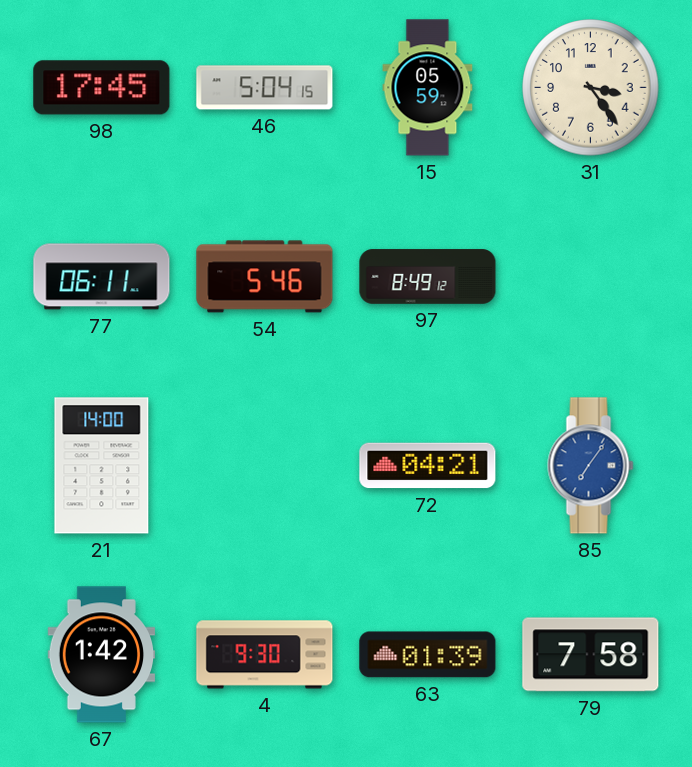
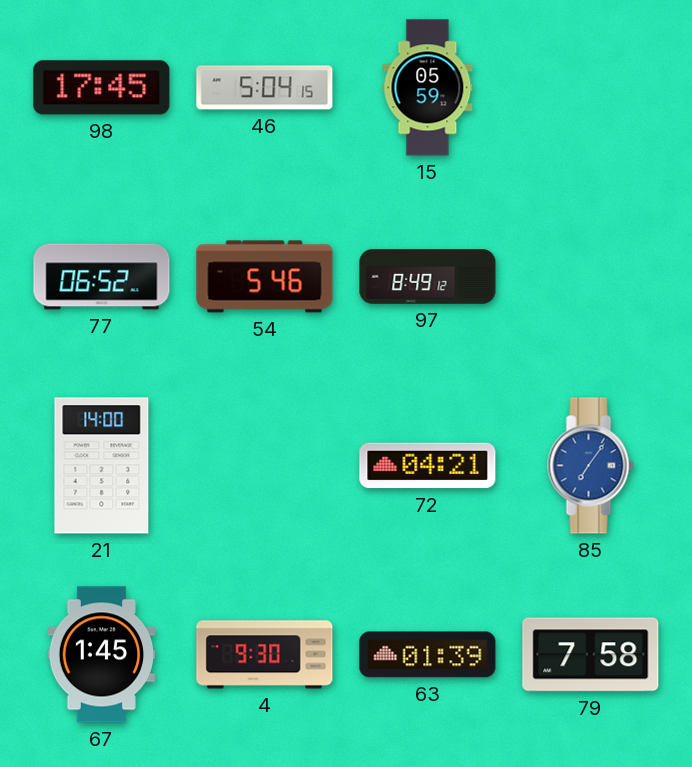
31: 3:24 -> none (591, 88)
77: 06:11 -> 06:52 (102, 277)
67: 1:42 -> 1:45 (102, 655)
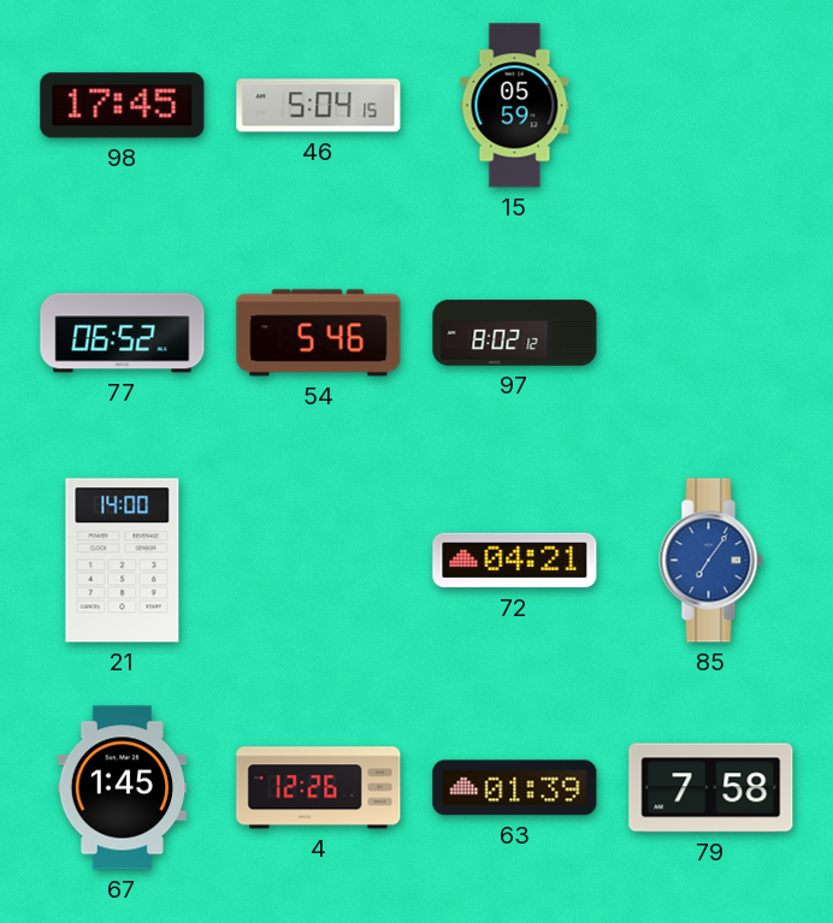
97: 8:49 -> 8:02 (515, 333)
4: 9:30 -> 12:26 (319, 788)
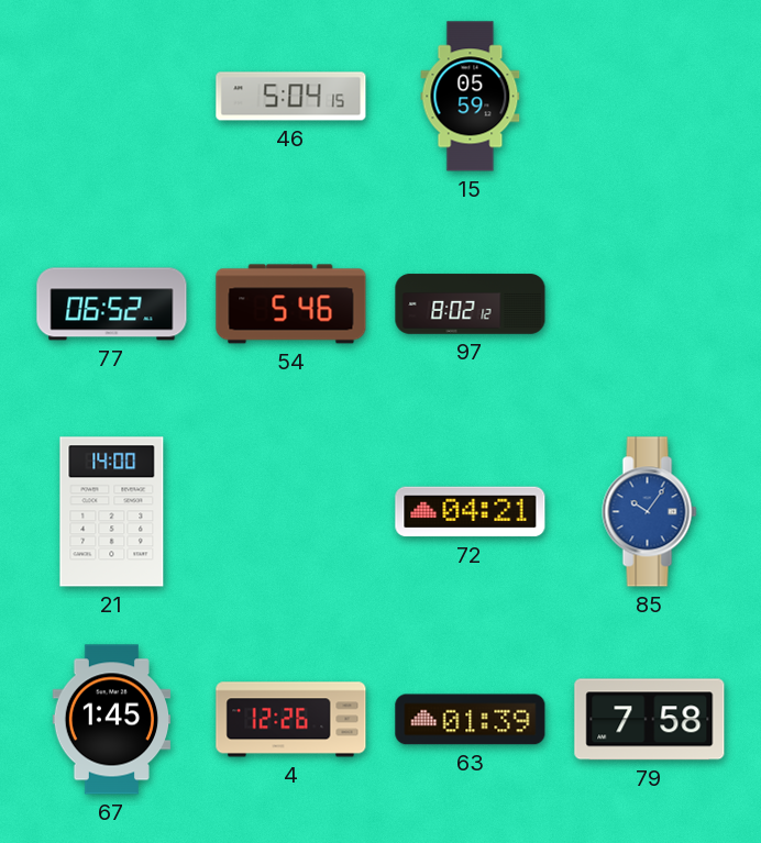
98: 17:45 -> none (123, 106)
85: 7:06 -> 10:06 (650, 512)
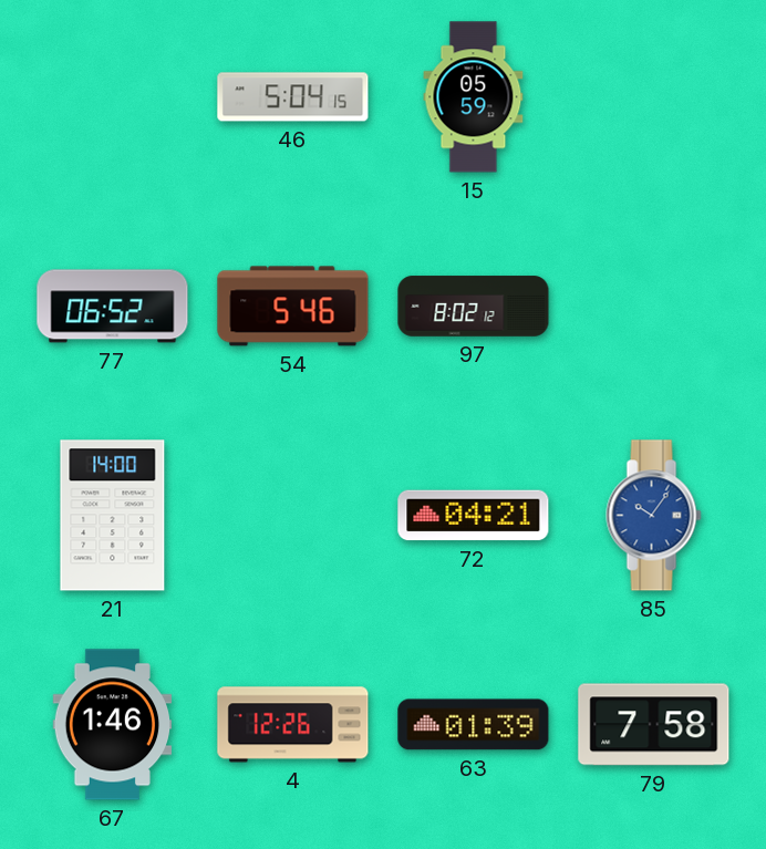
67: 1:45 -> 1:46 (113, 725)
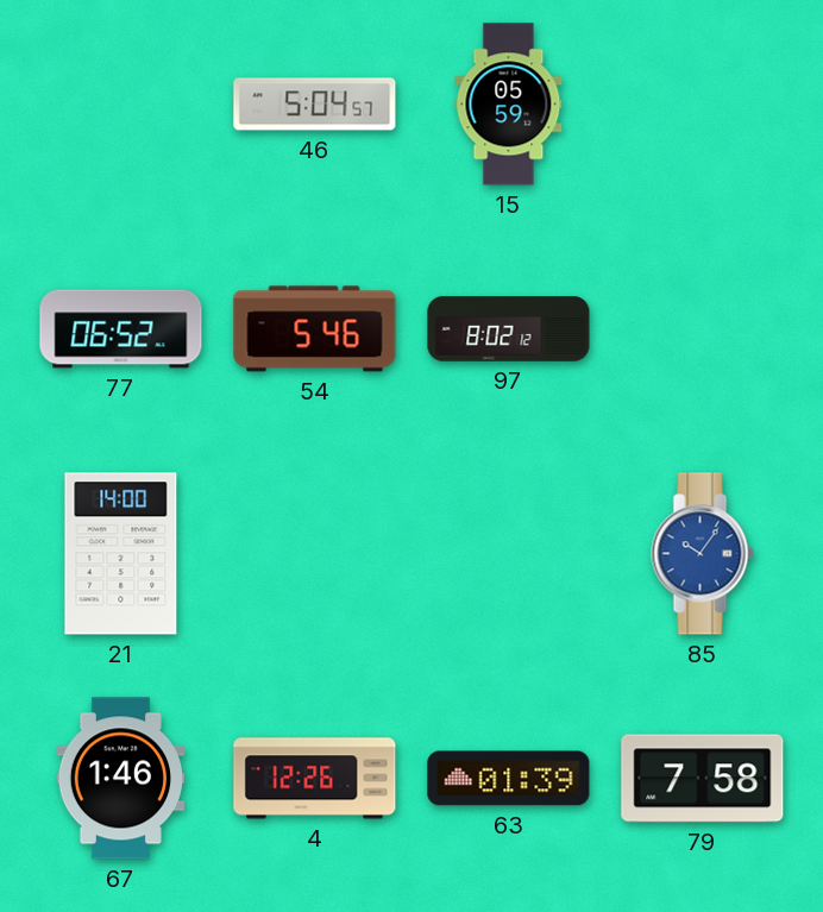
46: 5:04:15 -> 5:04:57 (315, 105)
72: 04:21 -> none (474, 516)
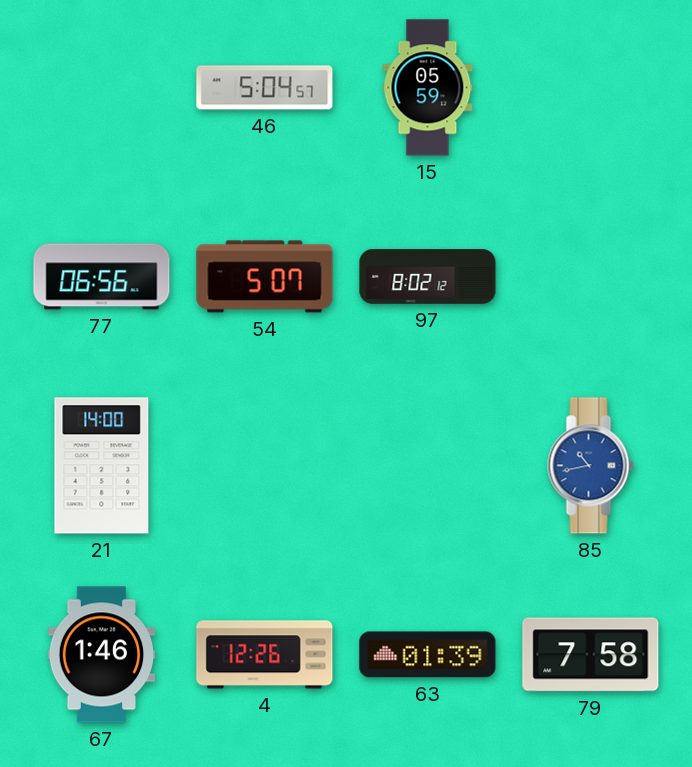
77: 06:52 -> 06:56 (102, 277)
54: 5:46 -> 5:07 (265, 277)
85: 10:06 -> 10:43 (591, 466)
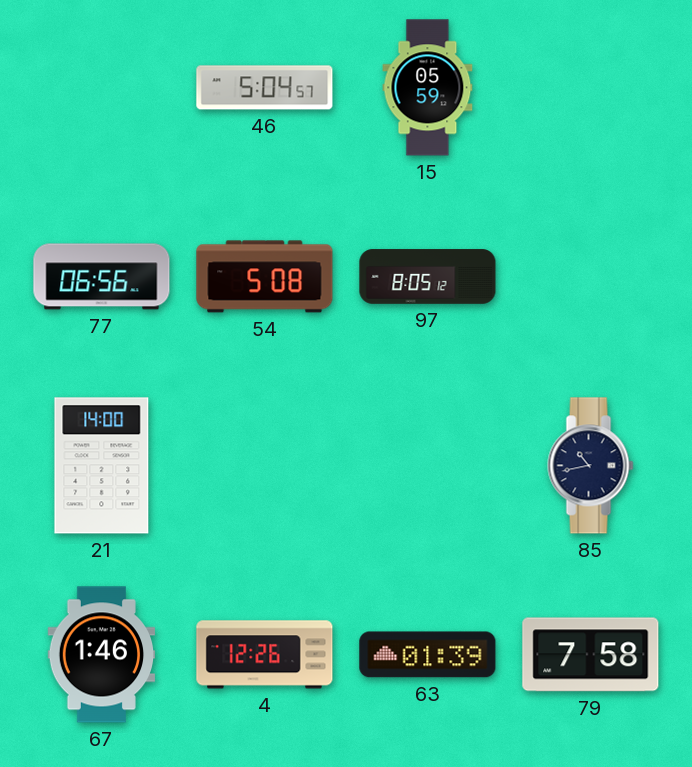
54: 5:07 -> 5:08 (265, 277)
97: 8:02 -> 8:05 (428, 277)
85 dial: blue -> navy (591, 466)
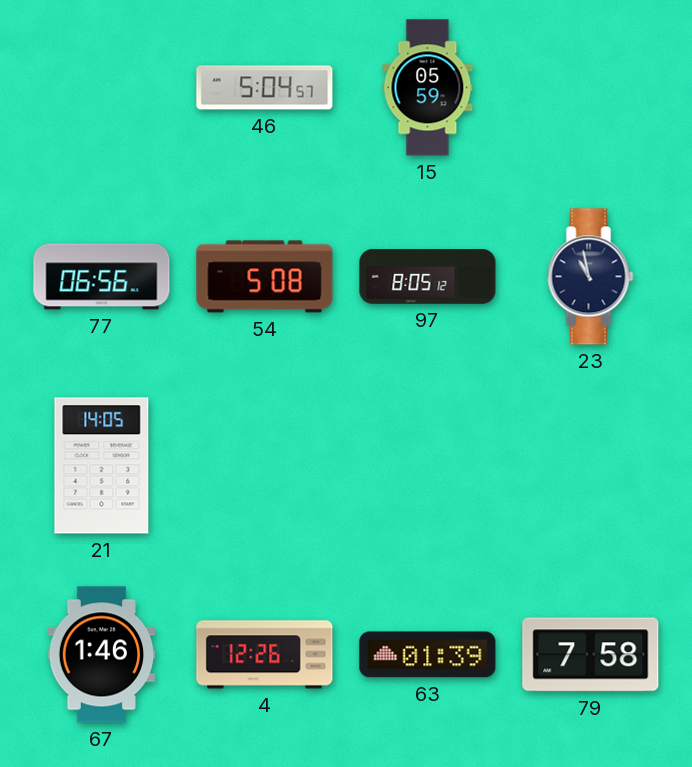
23: none -> 10:58 (591, 277)
21: 14:00 -> 14:05 (102, 466)
85: 10:43 -> none (591, 466)
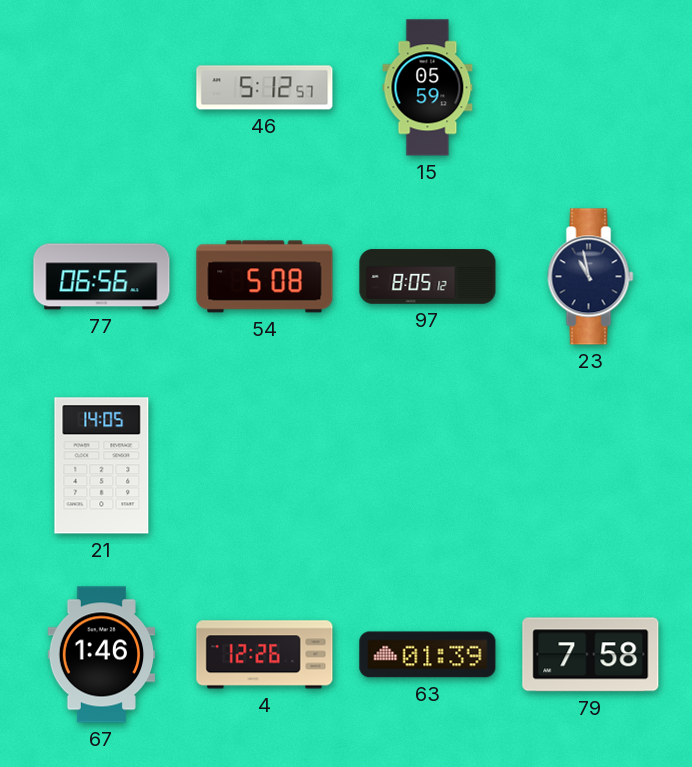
46: 5:04 -> 5:12 (265, 88)
